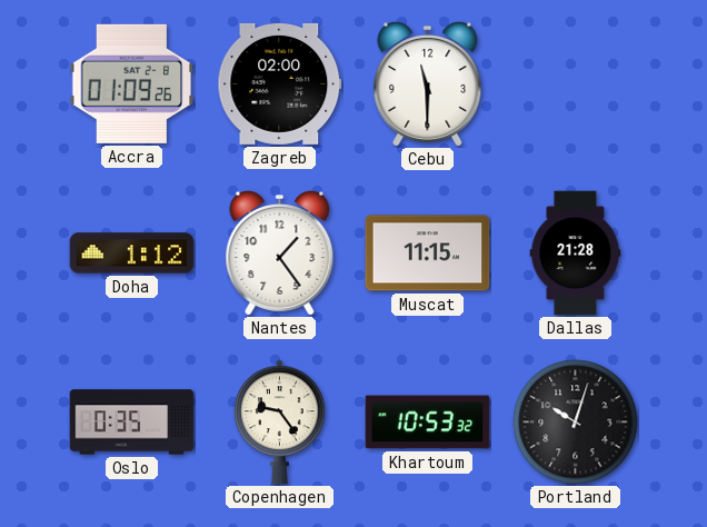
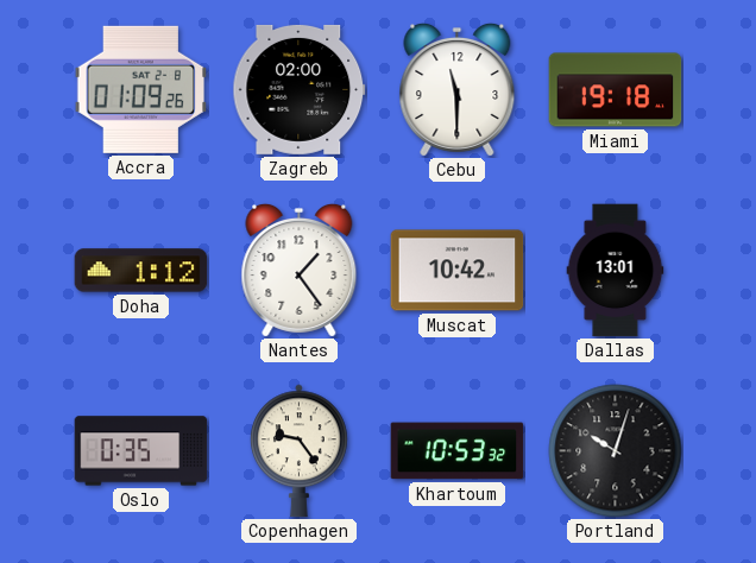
Miami: none -> 19:18 (616, 90)
Muscat: 11:15 -> 10:42 (458, 271)
Dallas: 21:28 -> 13:01 (616, 271)
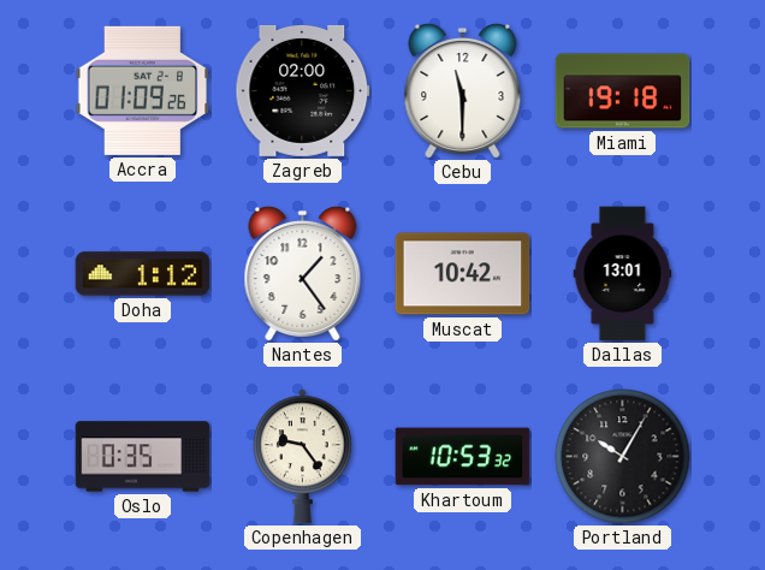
Portland: 10:03 -> 10:05 (623, 457)
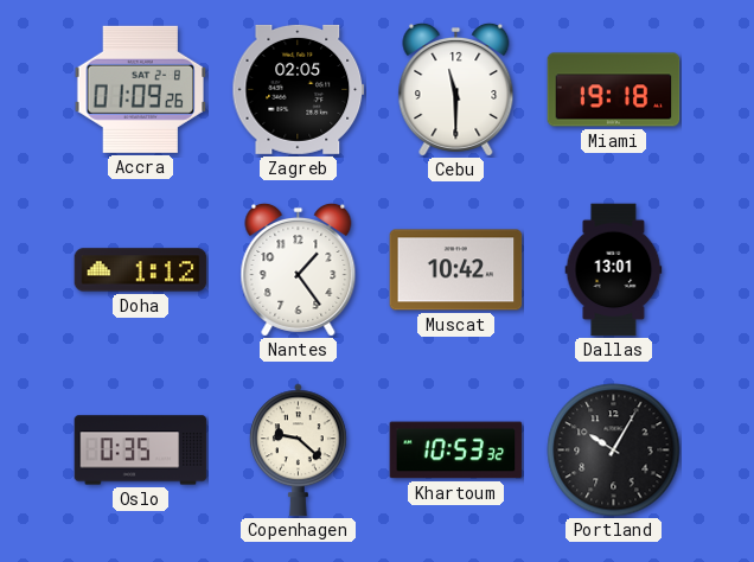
Zagreb: 02:00 -> 02:05 (299, 89)
Copenhagen: 9:24 -> 9:22 (298, 451)
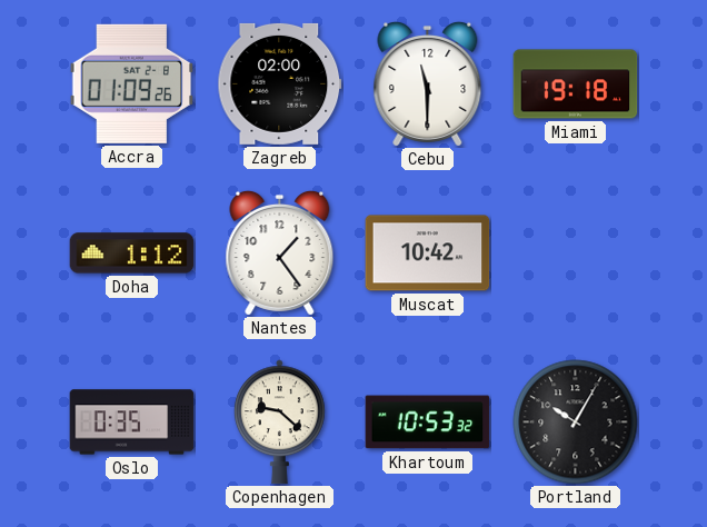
Zagreb: 02:05 -> 02:00 (280, 83)
Dallas: 13:01 -> none (614, 270)
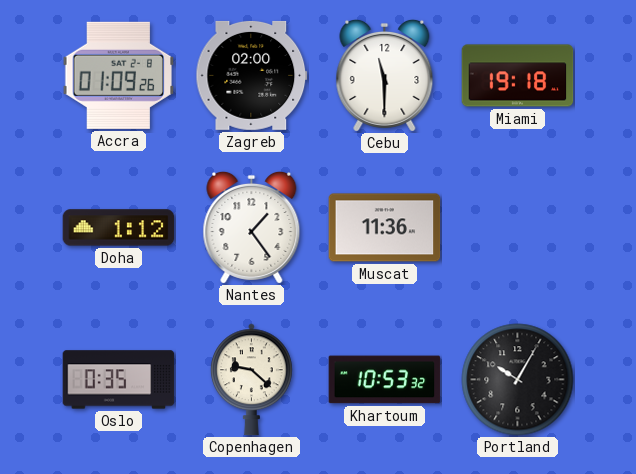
Muscat: 10:42 -> 11:36 (385, 228)
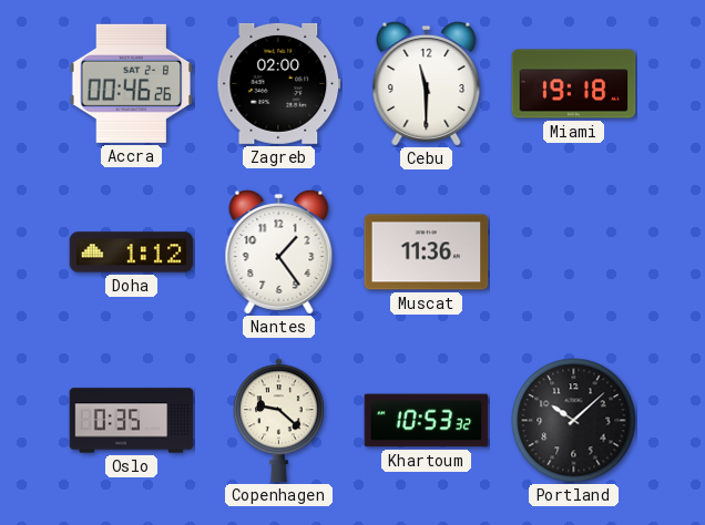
Accra: 01:09 -> 00:46 (132, 83)
Portland: 10:05 -> 10:08 (574, 421)
